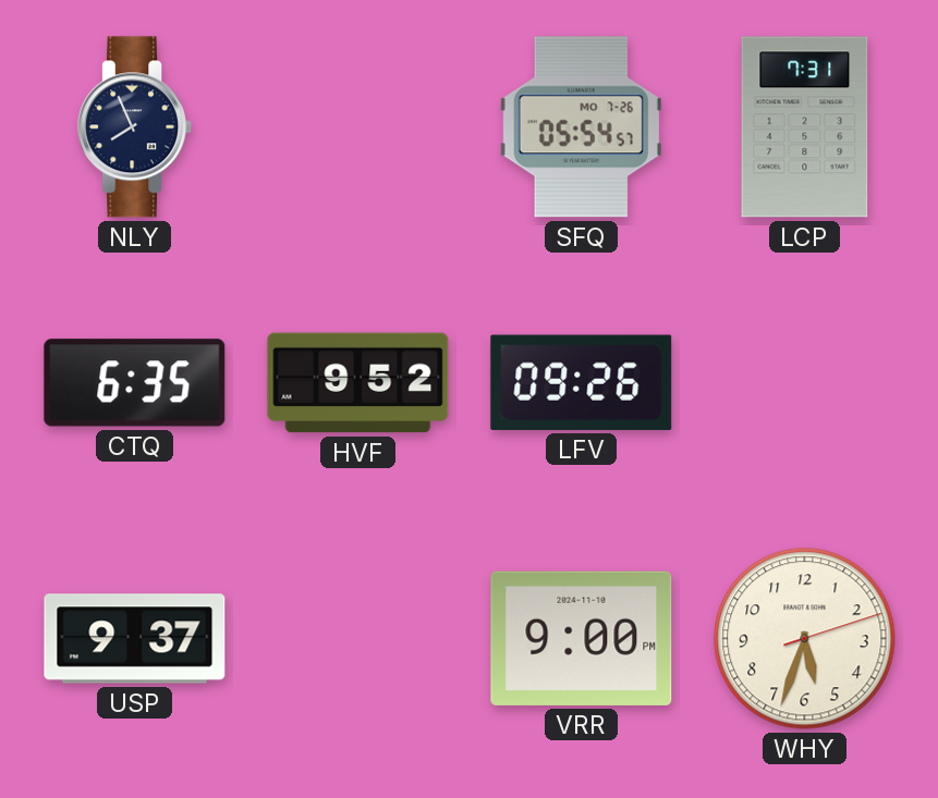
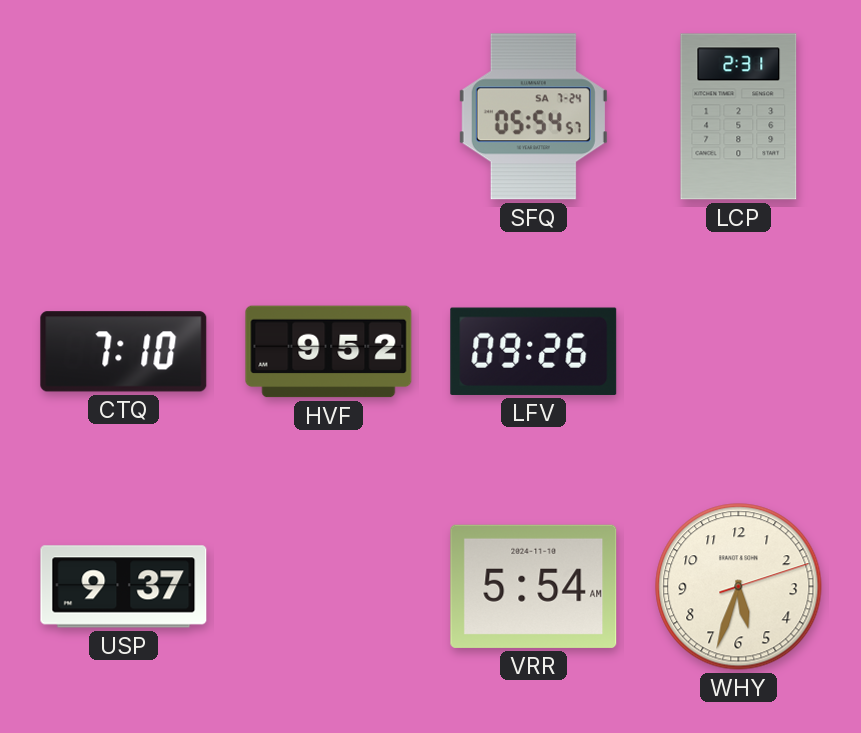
NLY: 7:56 -> none (135, 127)
SFQ date: MO 7-26 -> SA 7-24 (533, 117)
LCP: 7:31 -> 2:31 (739, 117)
CTQ: 6:35 -> 7:10 (124, 352)
VRR: 9:00 -> 5:54 (534, 586)
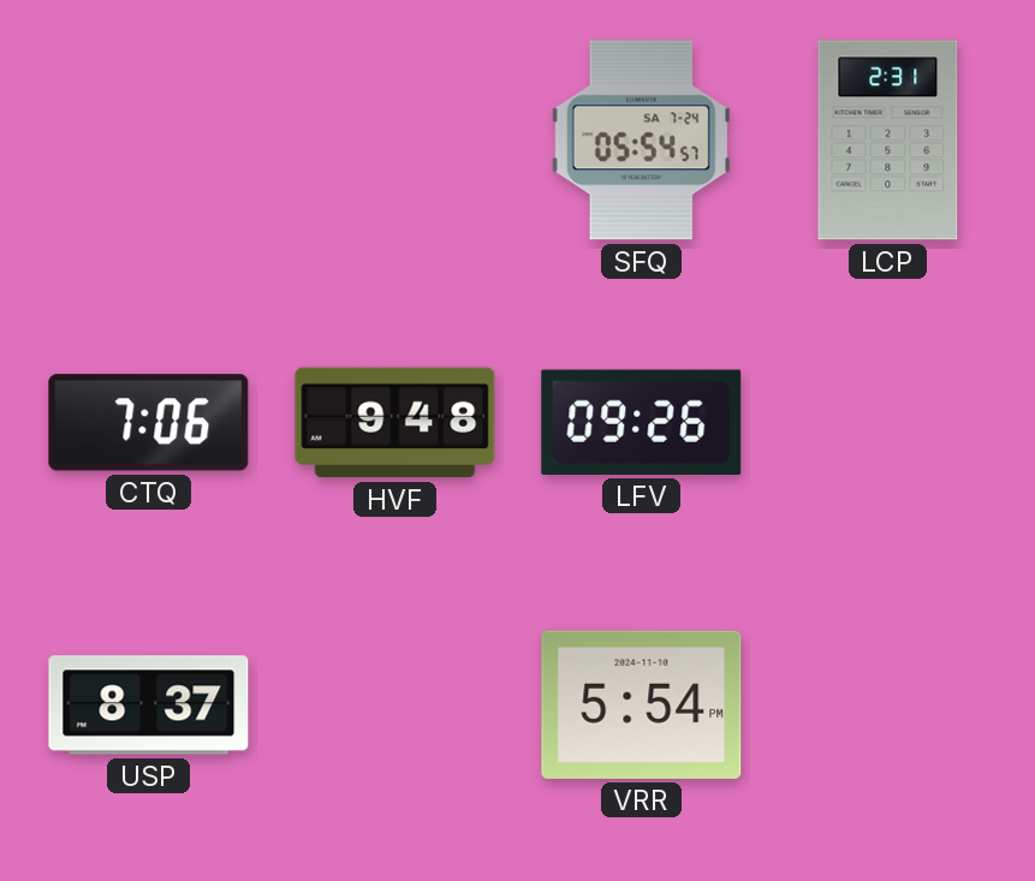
CTQ: 7:10 -> 7:06 (149, 423)
HVF: 9:52 -> 9:48 (395, 423)
USP: 9:37 -> 8:37 (149, 706)
VRR: 5:54 AM -> 5:54 PM (642, 704)
WHY: 5:33 -> none (739, 587)
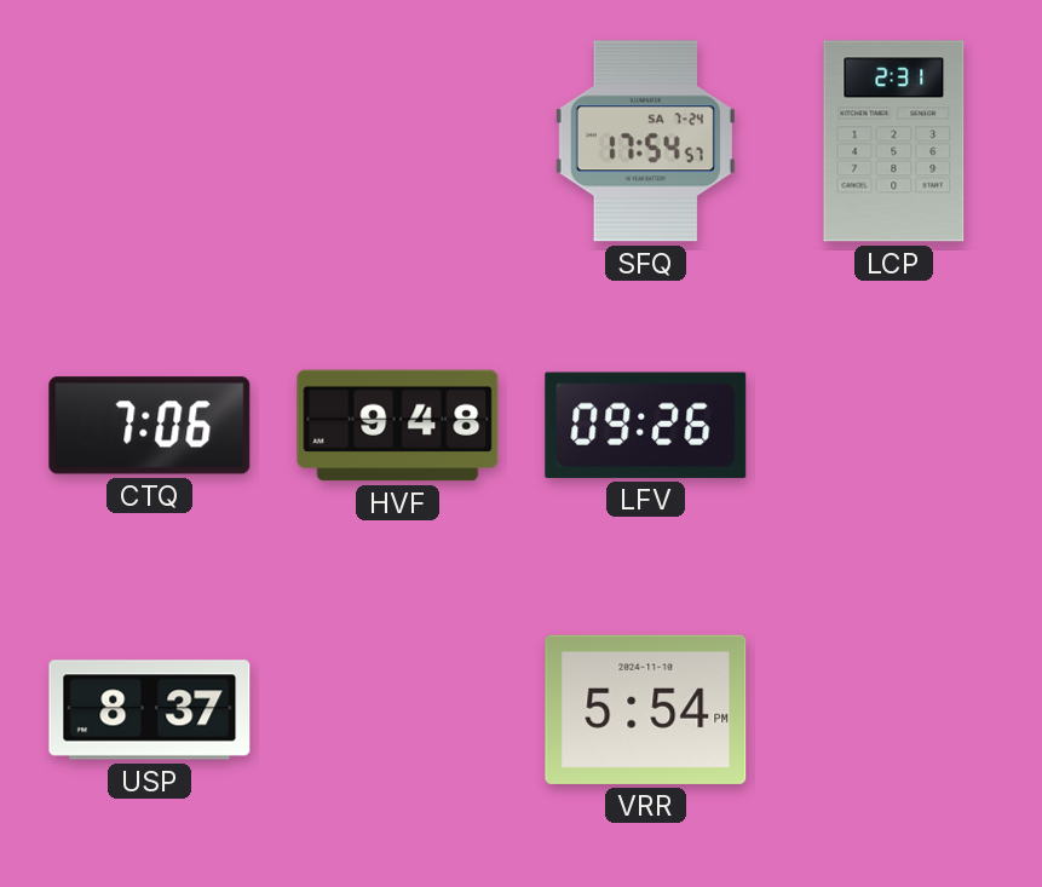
SFQ: 05:54 -> 17:54 (645, 142)
